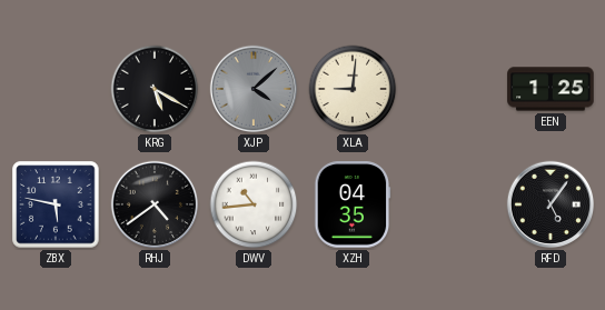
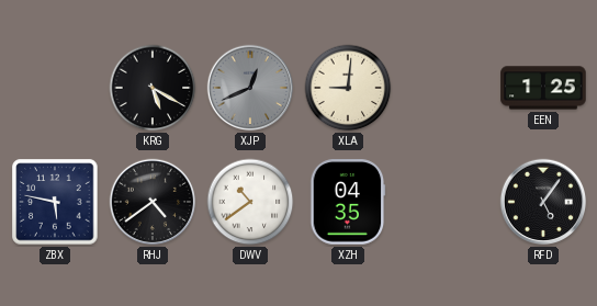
XJP: 4:08 -> 12:41 (250, 88)
DWV: 10:44 -> 10:39 (250, 202)
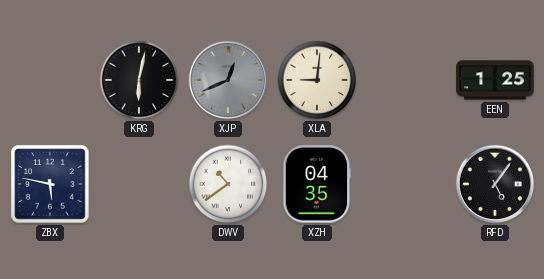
KRG: 5:20 -> 6:02 (139, 80)
RHJ: 4:39 -> none (153, 202)
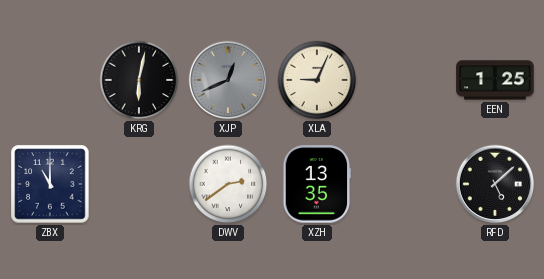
XLA: 9:01 -> 9:04 (317, 80)
ZBX: 5:47 -> 11:00 (50, 184)
DWV: 10:39 -> 2:39 (228, 184)
XZH: 04:35 -> 13:35 (317, 184)
RFD: 5:06 -> 5:08 (495, 184)
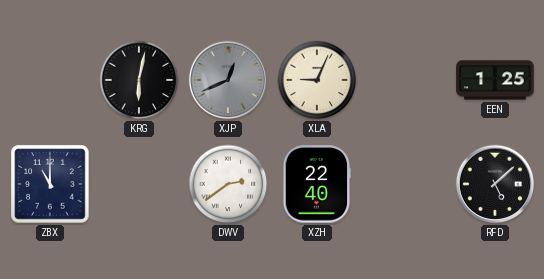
XZH: 13:35 -> 22:40 (317, 184)
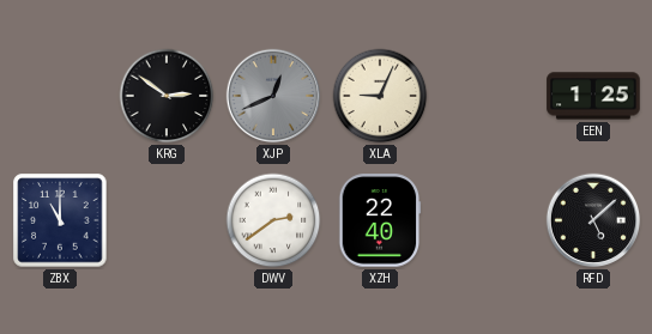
KRG: 6:02 -> 2:51 (167, 96)
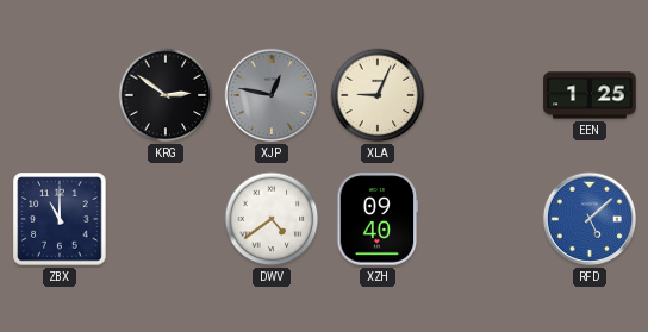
XJP: 12:41 -> 12:47 (272, 95)
DWV: 2:39 -> 4:39 (272, 219)
XZH: 22:40 -> 09:40 (378, 219)
RFD dial: black -> blue (590, 219)
